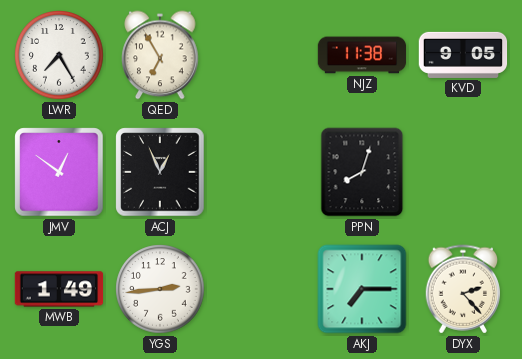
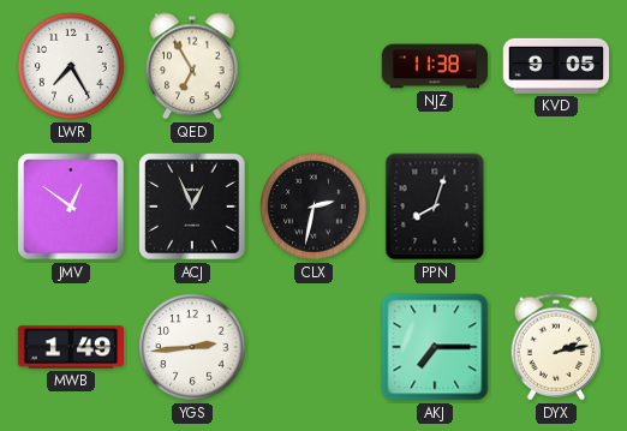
CLX: none -> 2:32 (313, 206)
DYX: 2:23 -> 2:13 (556, 347)
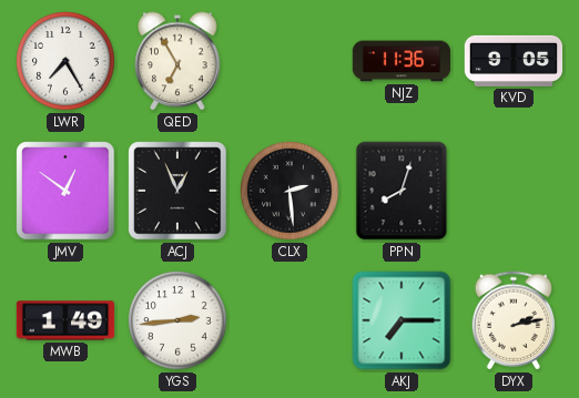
NJZ: 11:38 -> 11:36 (402, 61)
CLX: 2:32 -> 2:29 (289, 191)
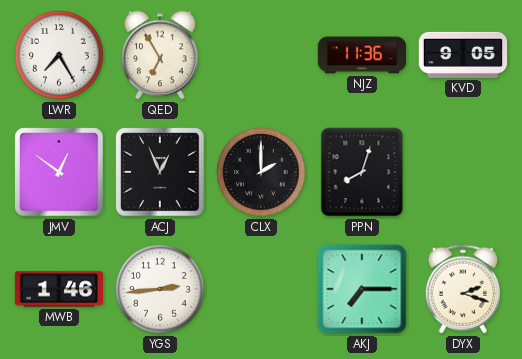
CLX: 2:29 -> 2:00 (261, 172)
MWB: 1:49 -> 1:46 (59, 289)
DYX: 2:13 -> 2:18 (463, 289)
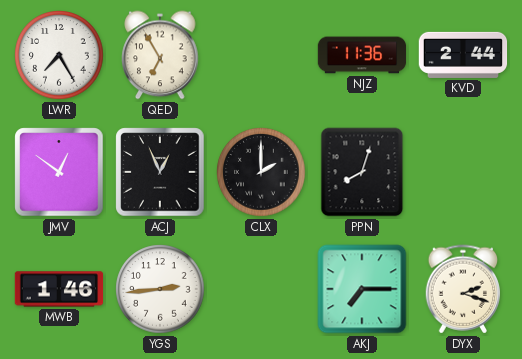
KVD: 9:05 -> 2:44 (463, 55)
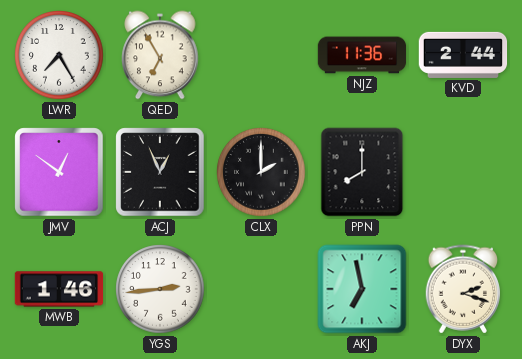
PPN: 8:03 -> 8:00 (362, 172)
AKJ: 7:15 -> 6:58 (362, 289)
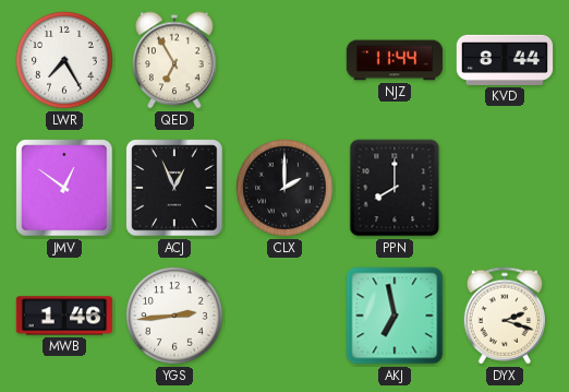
NJZ: 11:36 -> 11:44 (395, 60)
KVD: 2:44 -> 8:44 (505, 60)
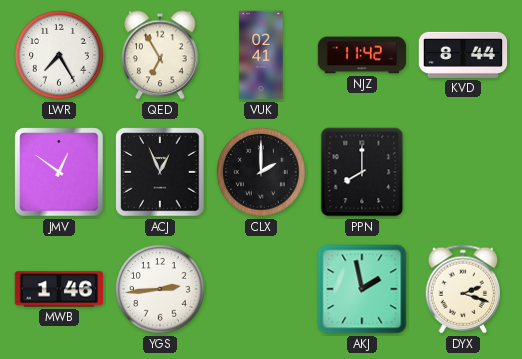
VUK: none -> 02:41 (261, 55)
NJZ: 11:44 -> 11:42 (362, 55)
AKJ: 6:58 -> 1:58 (362, 289)
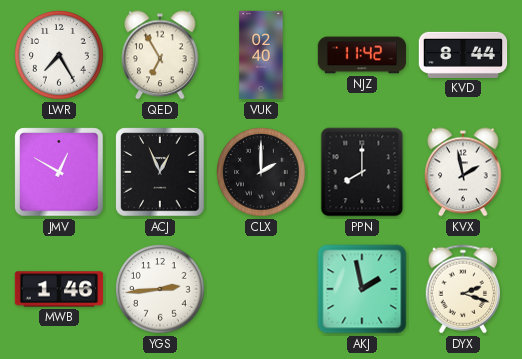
VUK: 02:41 -> 02:40 (261, 55)
JMV: 12:51 -> 12:50 (59, 172)
KVX: none -> 1:58 (463, 172)
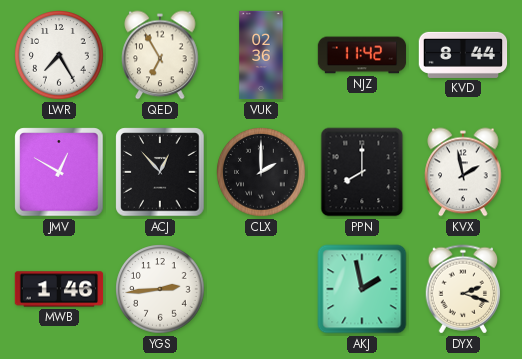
VUK: 02:40 -> 02:36 (261, 55)
ACJ: 12:56 -> 12:53 (160, 172)
